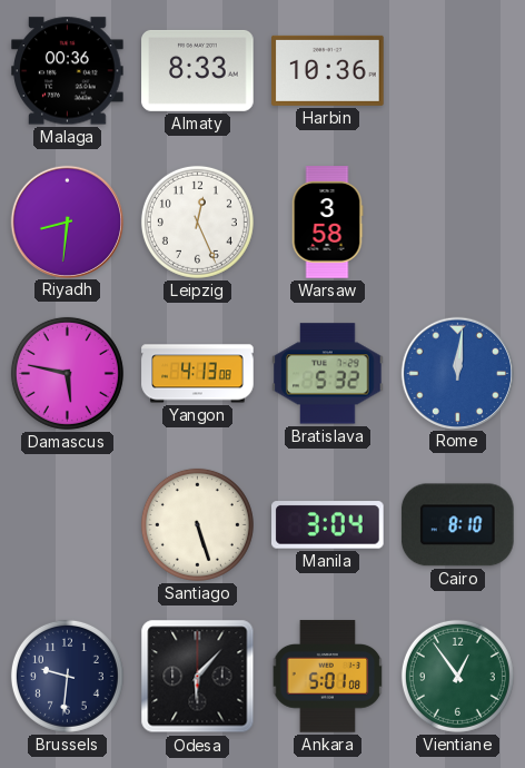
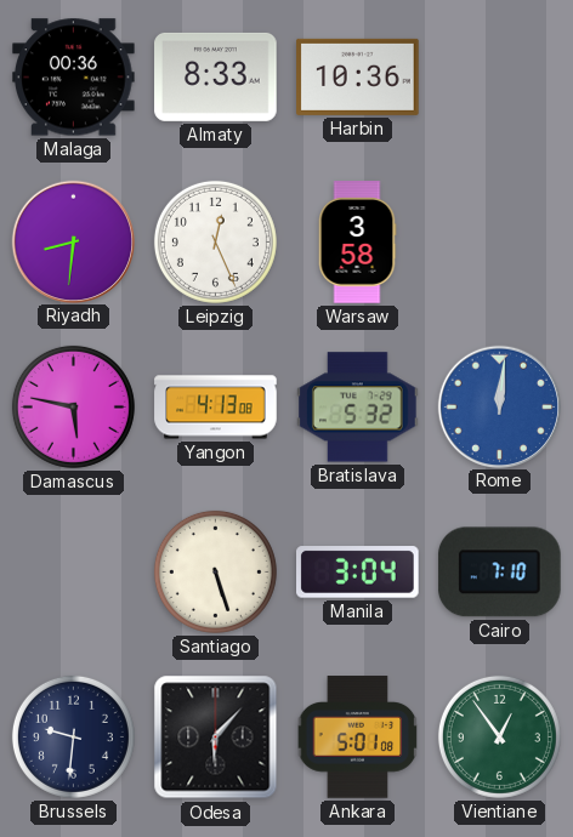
Cairo: 8:10 -> 7:10 (499, 573)
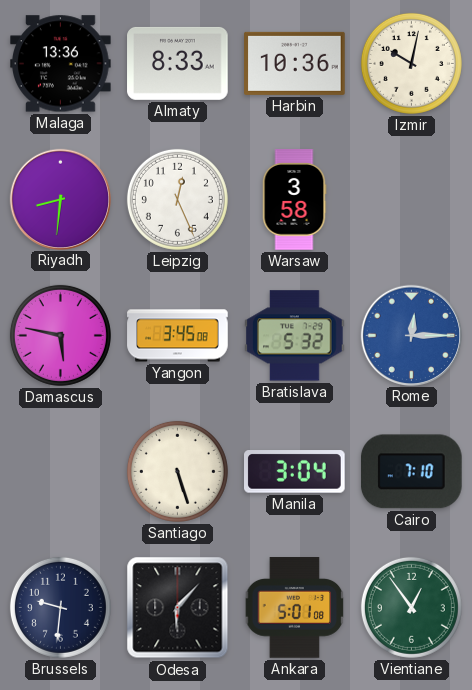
Malaga: 00:36 -> 13:36 (61, 64)
Izmir: none -> 10:02 (411, 63)
Yangon: 4:13 -> 3:45 (178, 336)
Rome: 12:01 -> 12:15 (411, 335)
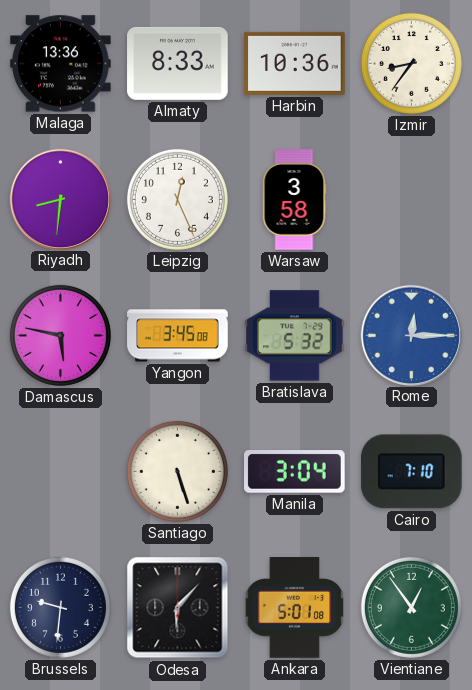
Izmir: 10:02 -> 8:36 (411, 63)
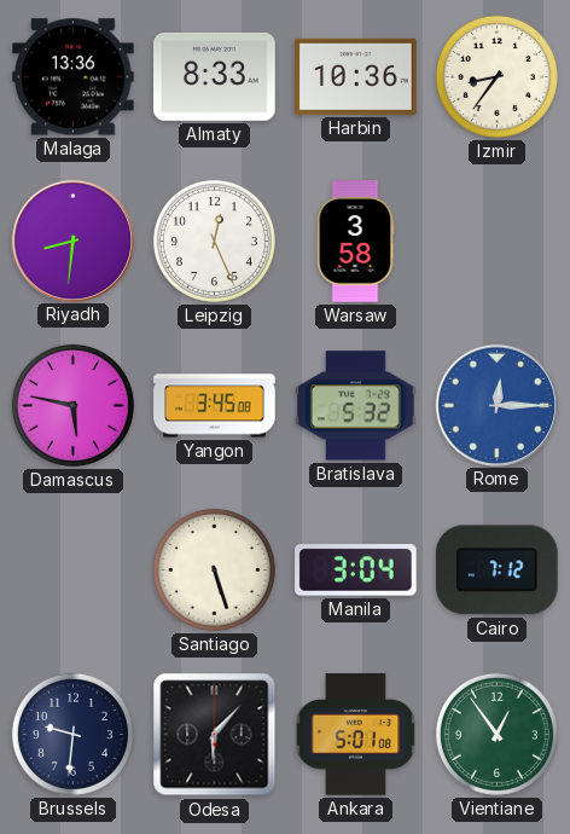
Cairo: 7:10 -> 7:12 (496, 571)
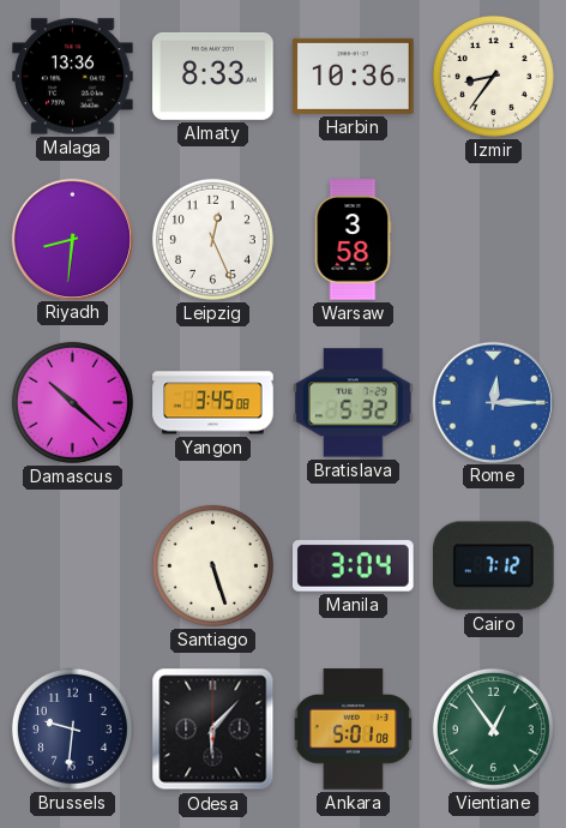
Damascus: 5:47 -> 10:22 (72, 402)
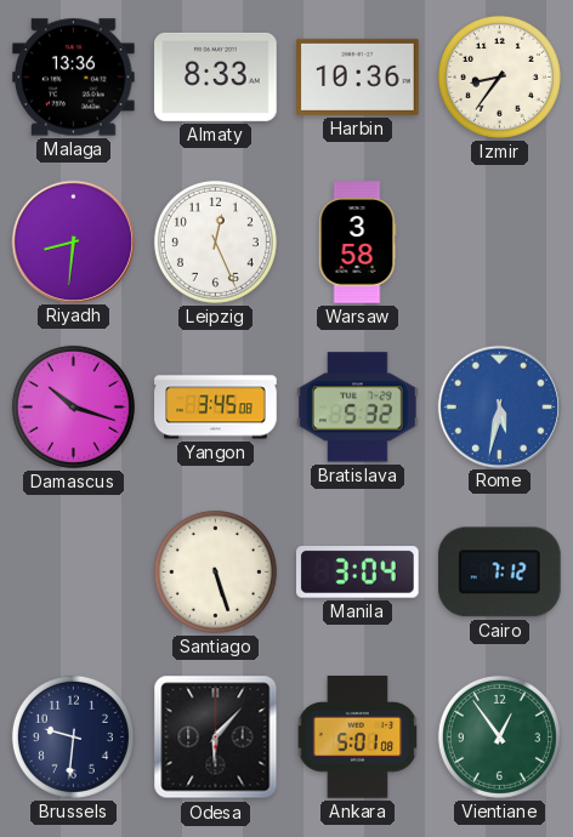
Damascus: 10:22 -> 10:18 (73, 406)
Rome: 12:15 -> 5:32 (499, 406)
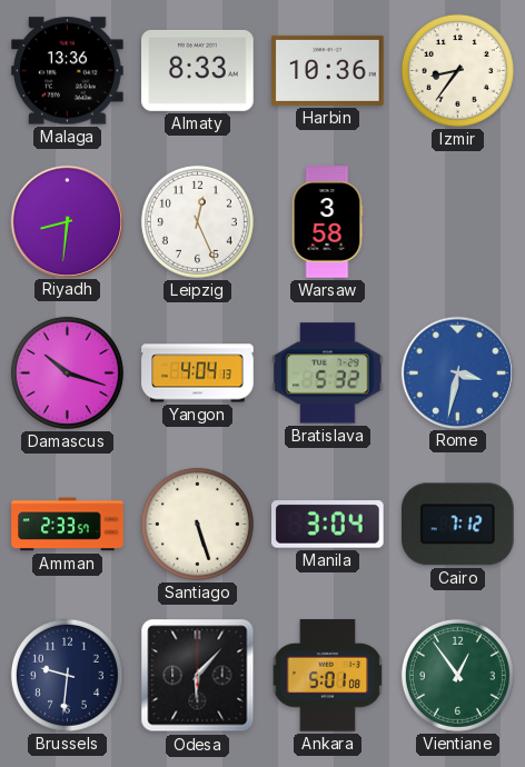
Yangon: 3:45 -> 4:04 (198, 373)
Rome: 5:32 -> 3:32 (457, 372)
Amman: none -> 2:33 (68, 525)
